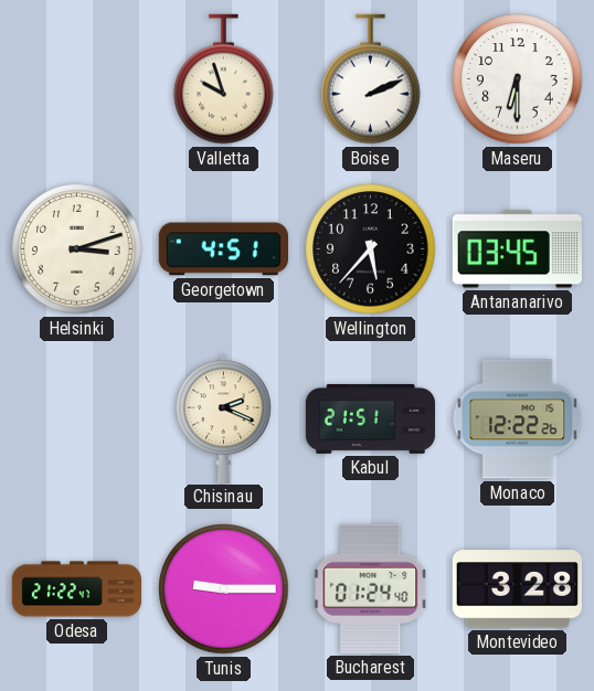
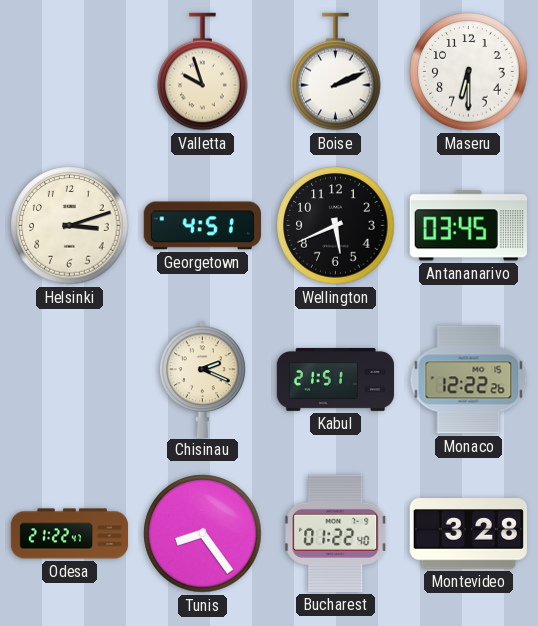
Wellington: 5:37 -> 5:41 (336, 226)
Tunis: 9:15 -> 8:24 (203, 534)
Bucharest: 01:24 -> 01:22 (336, 533)
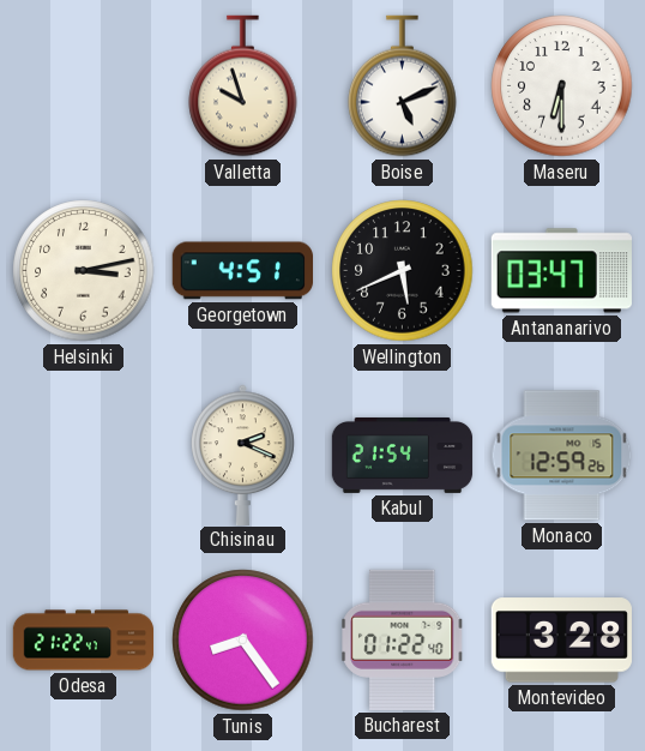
Boise: 2:11 -> 5:11 (403, 86)
Helsinki: 3:12 -> 3:13 (84, 271)
Antananarivo: 03:45 -> 03:47 (561, 271)
Kabul: 21:51 -> 21:54 (403, 455)
Monaco: 12:22 -> 12:59 (562, 456)
